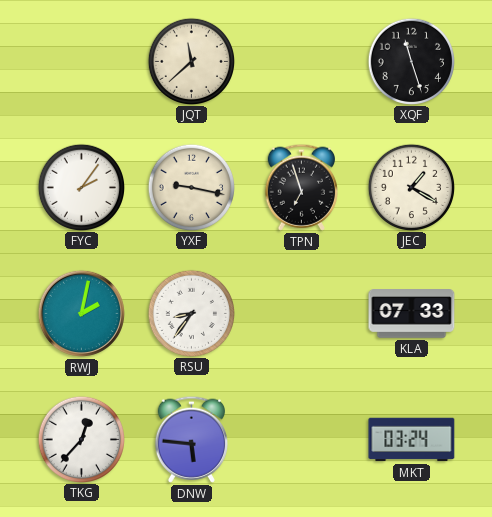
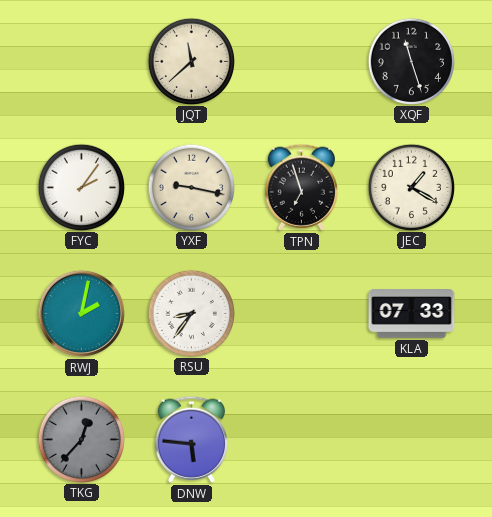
TKG dial: white -> grey (81, 439)
MKT: 03:24 -> none (412, 440)
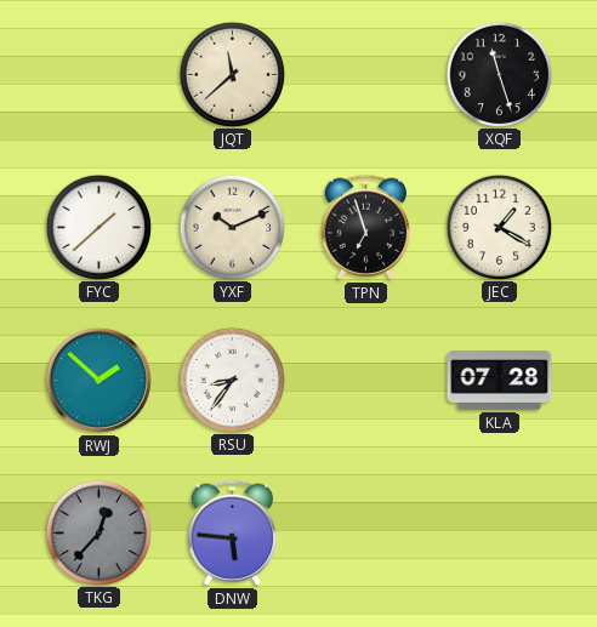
FYC: 2:06 -> 1:38 (98, 227)
YXF: 9:17 -> 10:11 (232, 227)
RWJ: 2:02 -> 1:52 (98, 380)
KLA: 07:33 -> 07:28 (500, 381)
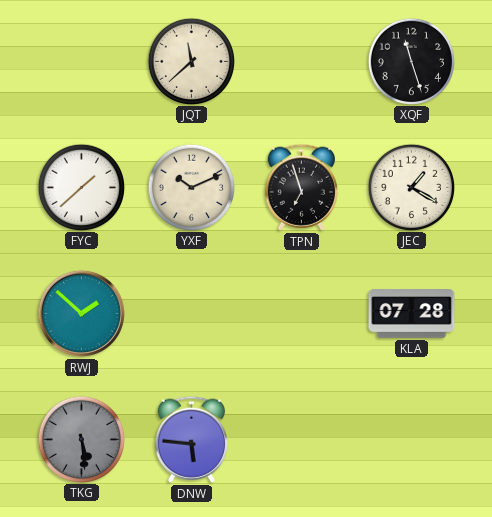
RSU: 8:36 -> none (232, 380)
TKG: 12:37 -> 5:29 (81, 439)
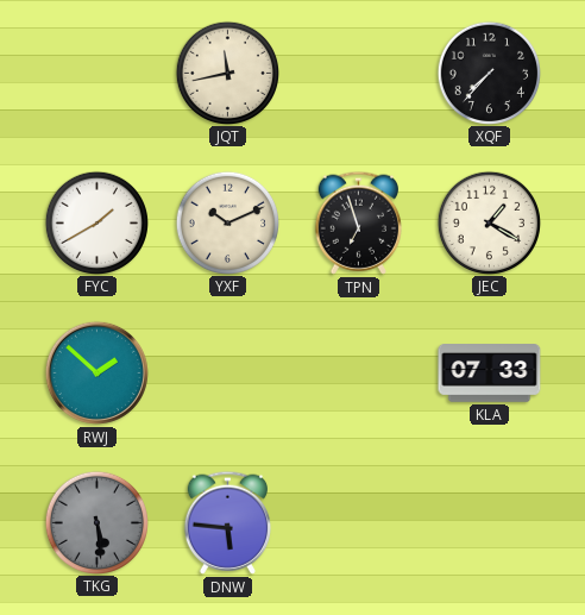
JQT: 11:38 -> 11:43 (227, 73)
XQF: 11:27 -> 7:37 (489, 73)
FYC: 1:38 -> 1:40 (96, 222)
KLA: 07:28 -> 07:33 (490, 374)
